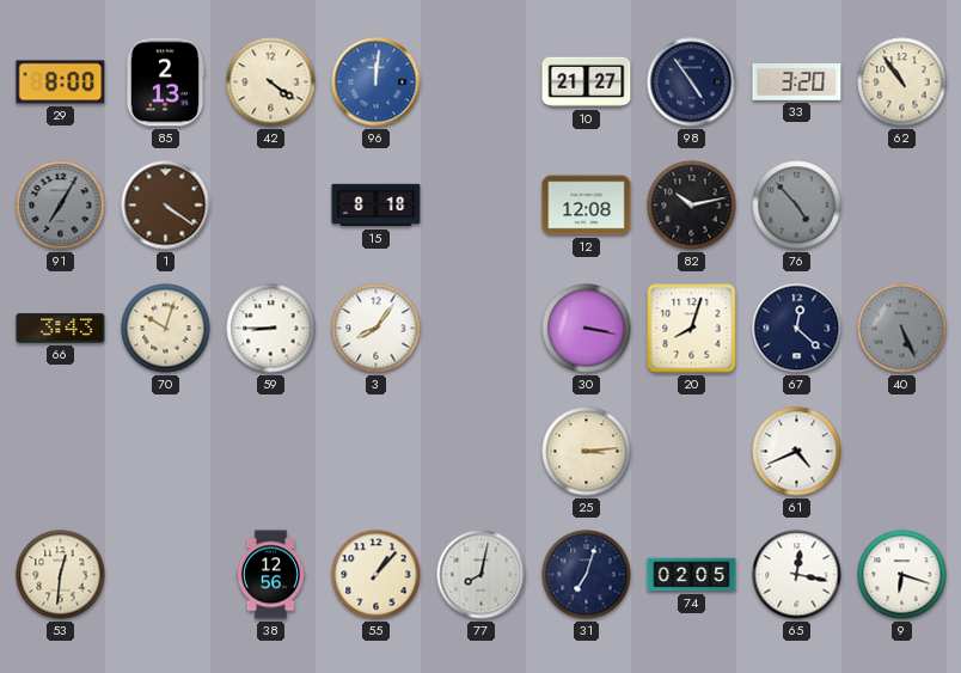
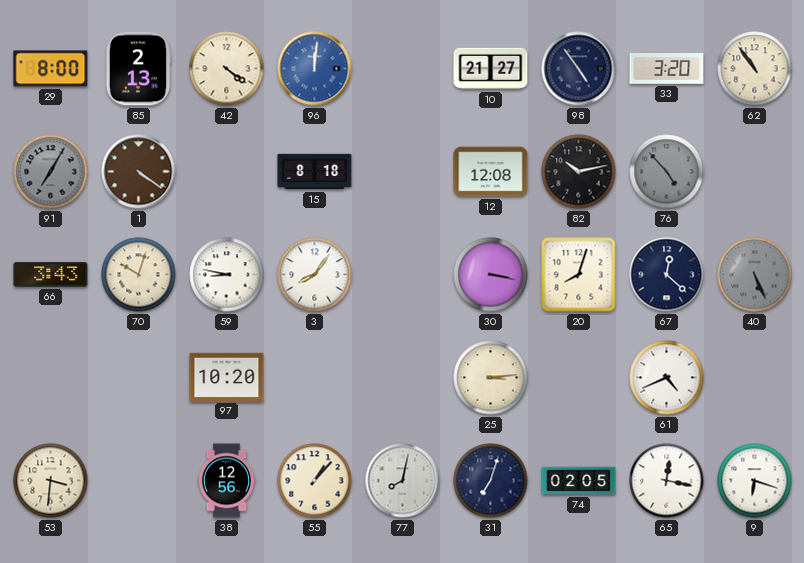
59: 8:45 -> 8:47 (227, 275)
97: none -> 10:20 (227, 377)
53: 12:31 -> 3:31 (51, 481)
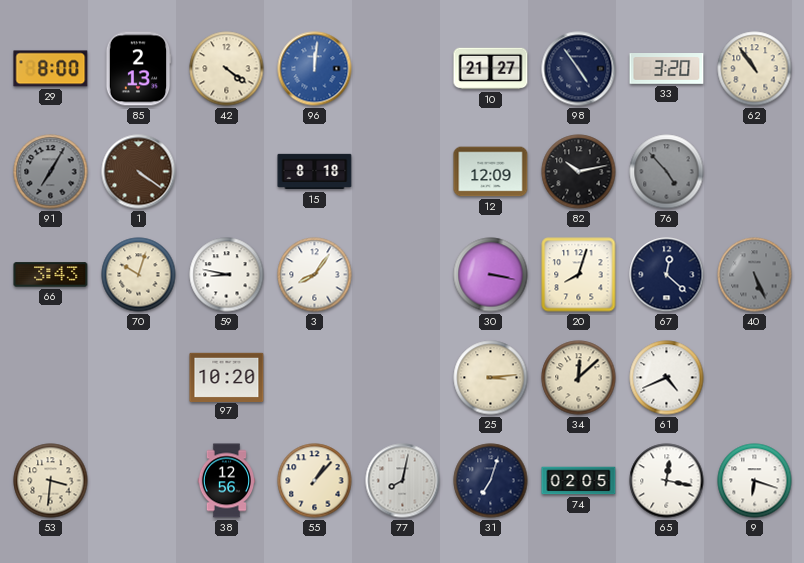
12: 12:08 -> 12:09 (491, 172)
34: none -> 12:08 (579, 378)
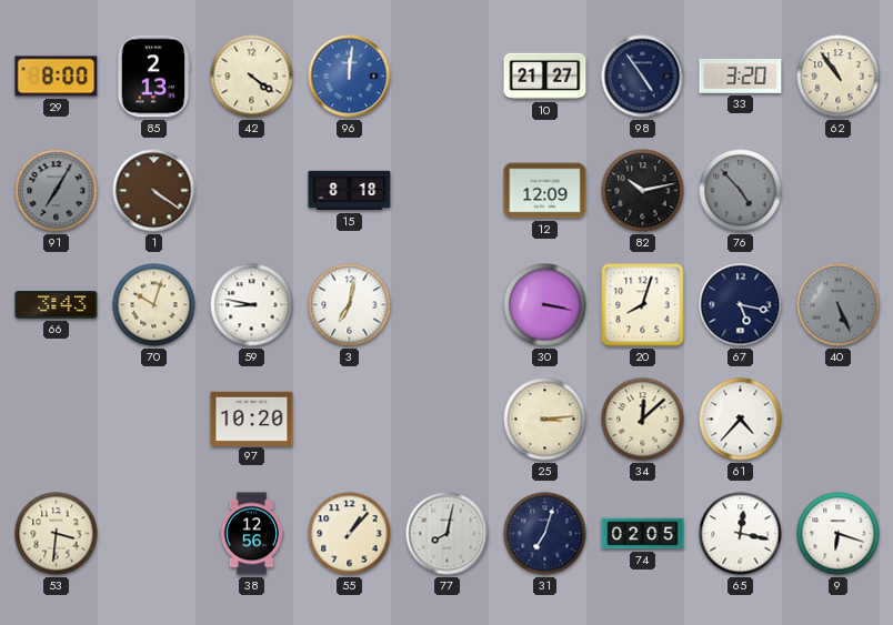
3: 8:06 -> 7:02 (350, 305)
67: 12:22 -> 5:17 (741, 305)
61: 4:41 -> 4:37 (741, 420)
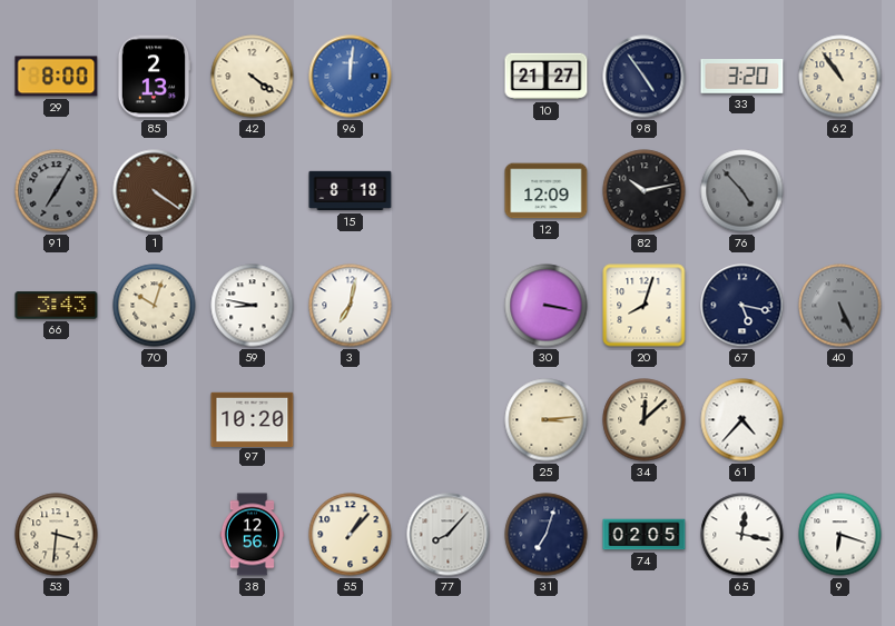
77: 8:02 -> 8:07 (449, 535)
